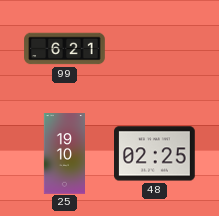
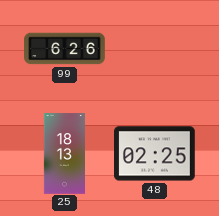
99: 6:21 -> 6:26 (65, 49)
25: 19:10 -> 18:13 (64, 154)
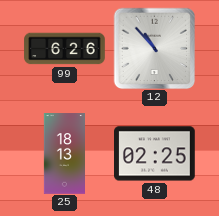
12: none -> 10:53 (154, 48)
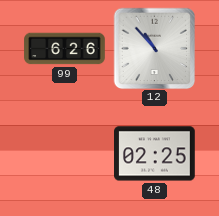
25: 18:13 -> none (64, 154)
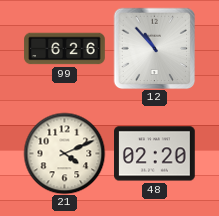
21: none -> 4:11 (64, 153)
48: 02:25 -> 02:20 (155, 154)
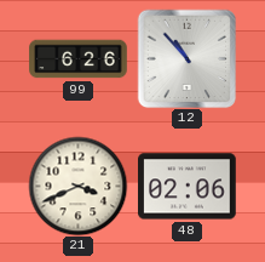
21: 4:11 -> 3:41 (77, 186)
48: 02:20 -> 02:06 (188, 187)
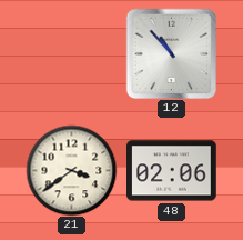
99: 6:26 -> none (79, 59)
21: 3:41 -> 3:39 (71, 170)
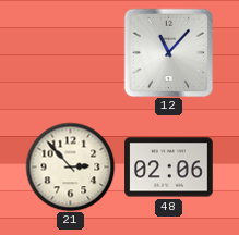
12: 10:53 -> 11:07 (168, 52)
21: 3:39 -> 2:53 (70, 166)
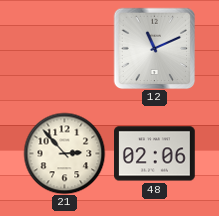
12: 11:07 -> 11:11 (154, 48)
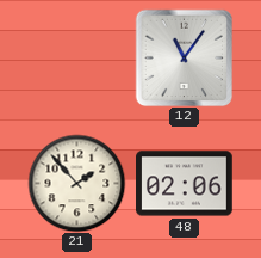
12: 11:11 -> 11:06 (184, 57)
21: 2:53 -> 1:53 (76, 183)
